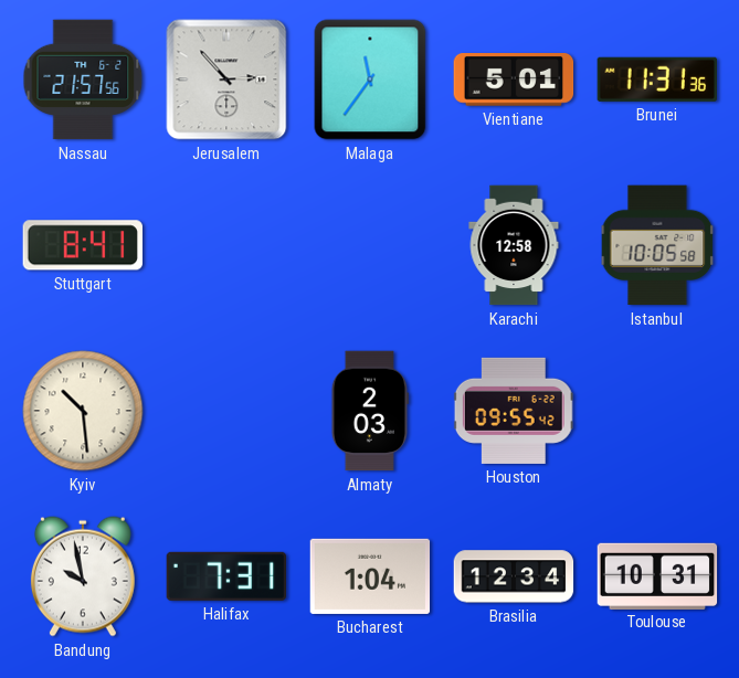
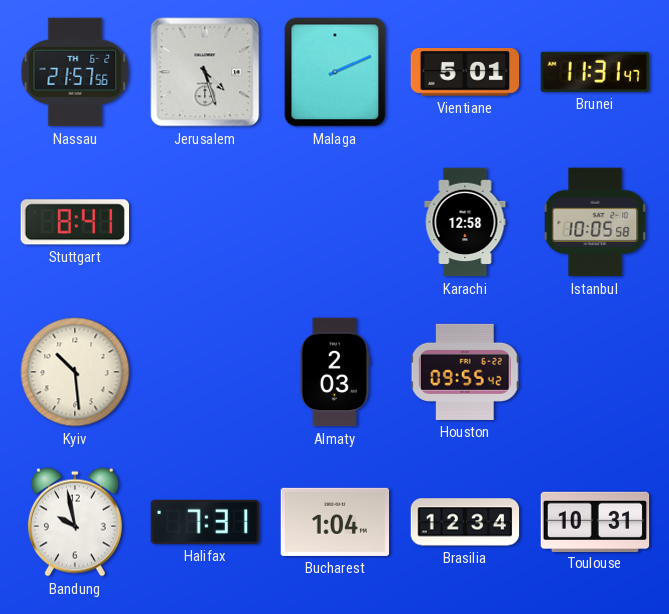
Jerusalem: 2:53 -> 4:27 (205, 72)
Malaga: 11:36 -> 2:11 (335, 72)
Brunei: 11:31:36 -> 11:31:47 (594, 72)
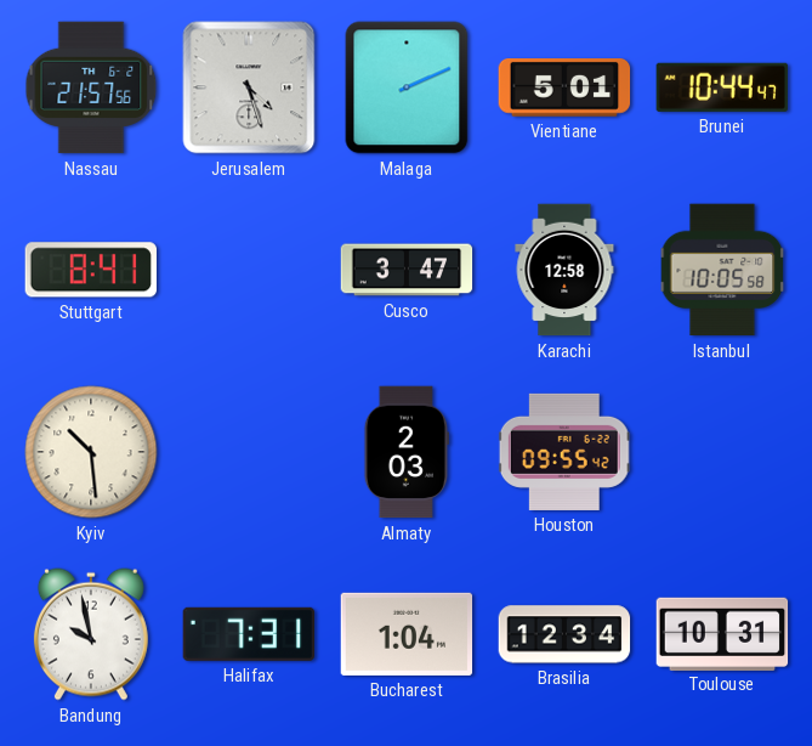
Brunei: 11:31 -> 10:44 (721, 87)
Cusco: none -> 3:47 (407, 270)
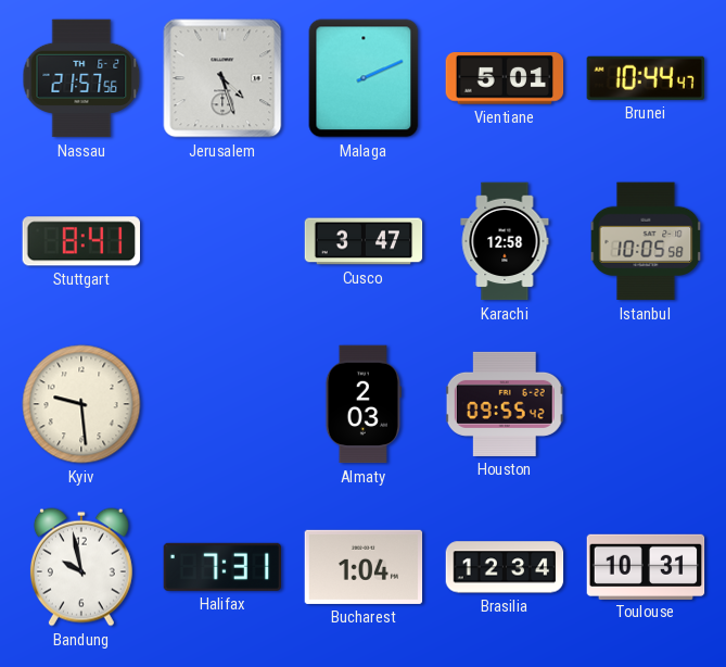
Kyiv: 10:29 -> 9:29 (81, 404)
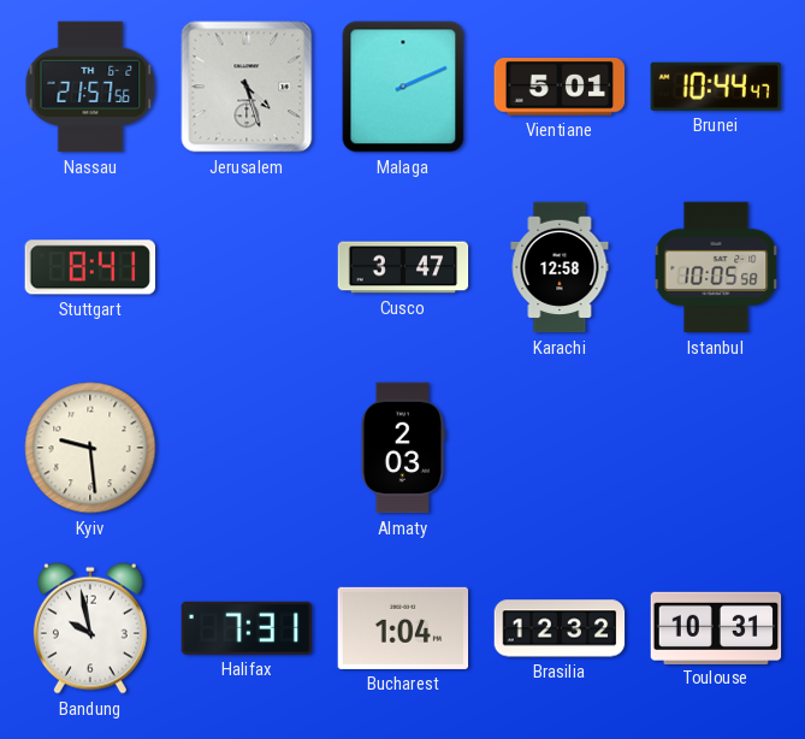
Houston: 09:55 -> none (505, 404)
Brasilia: 12:34 -> 12:32 (560, 628)
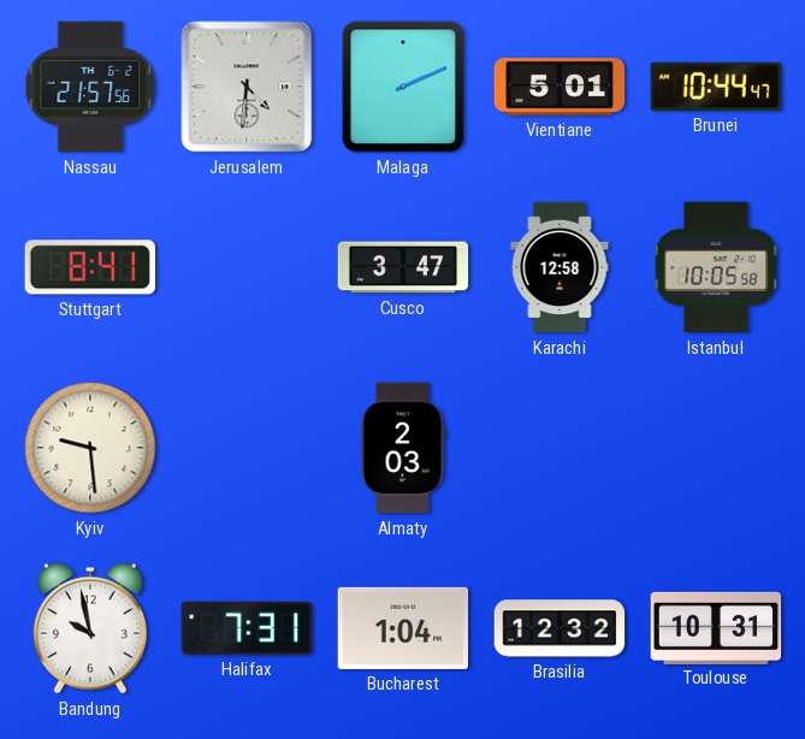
Jerusalem: 4:27 -> 4:31 (247, 87)
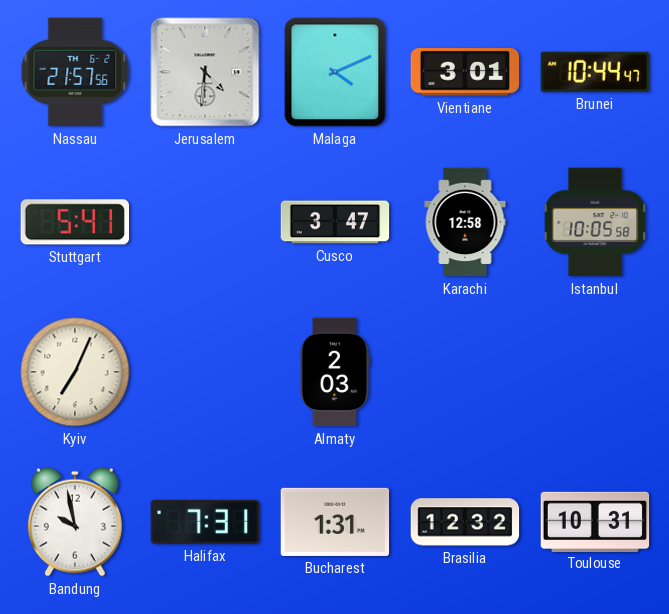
Malaga: 2:11 -> 4:11 (335, 72)
Vientiane: 5:01 -> 3:01 (465, 73)
Stuttgart: 8:41 -> 5:41 (74, 222)
Kyiv: 9:29 -> 7:04 (75, 372)
Bucharest: 1:04 -> 1:31 (335, 522)
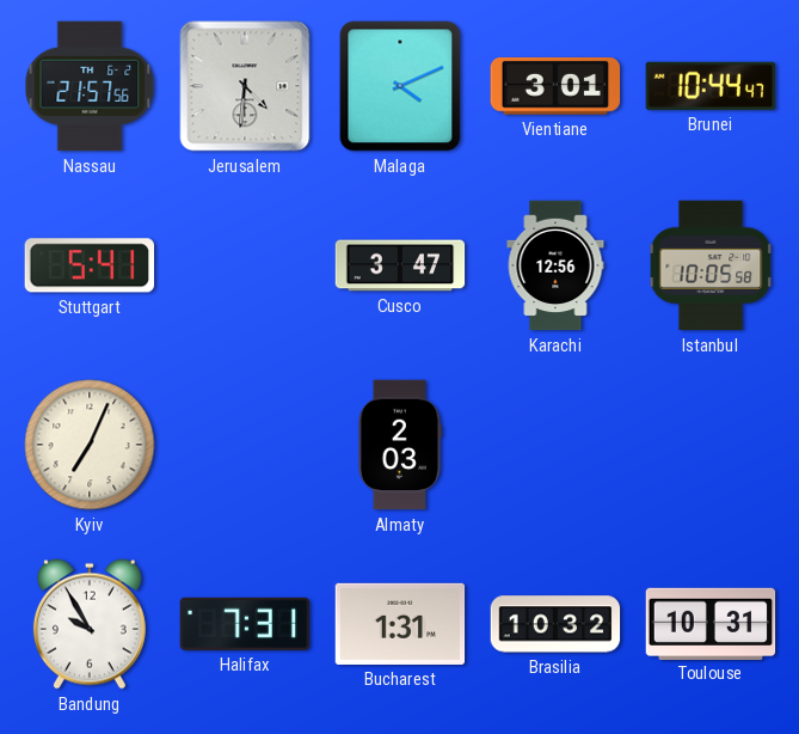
Karachi: 12:58 -> 12:56 (555, 265)
Bandung: 9:58 -> 9:55 (90, 624)
Brasilia: 12:32 -> 10:32 (555, 624)
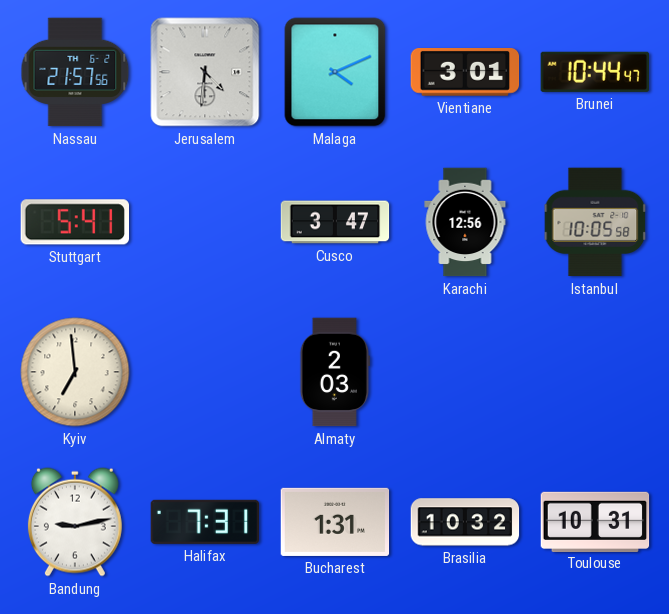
Kyiv: 7:04 -> 6:59 (75, 372)
Bandung: 9:55 -> 9:13 (75, 522)
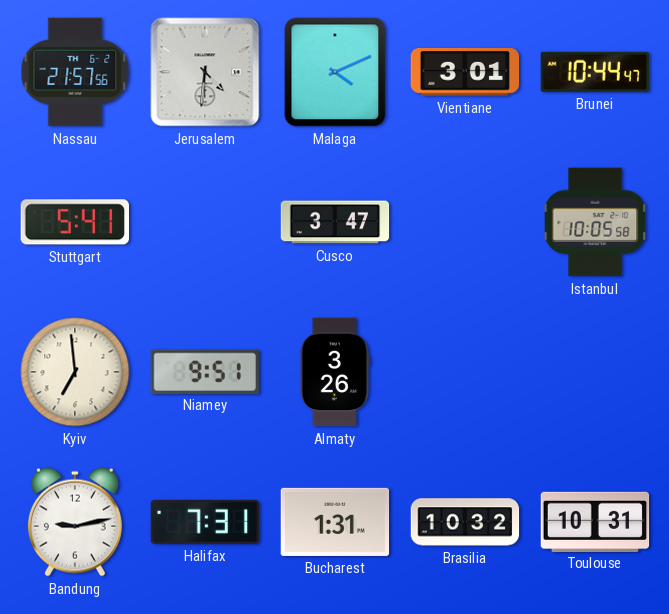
Karachi: 12:56 -> none (465, 222)
Niamey: none -> 9:51 (204, 371)
Almaty: 2:03 -> 3:26 (335, 372)
